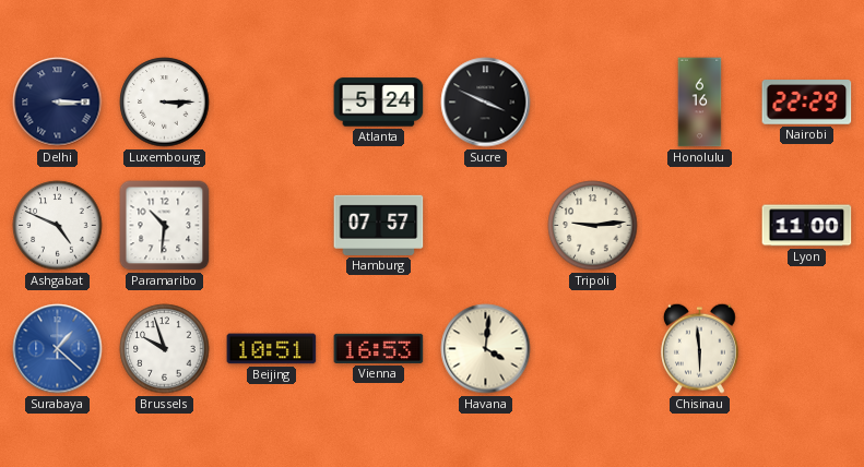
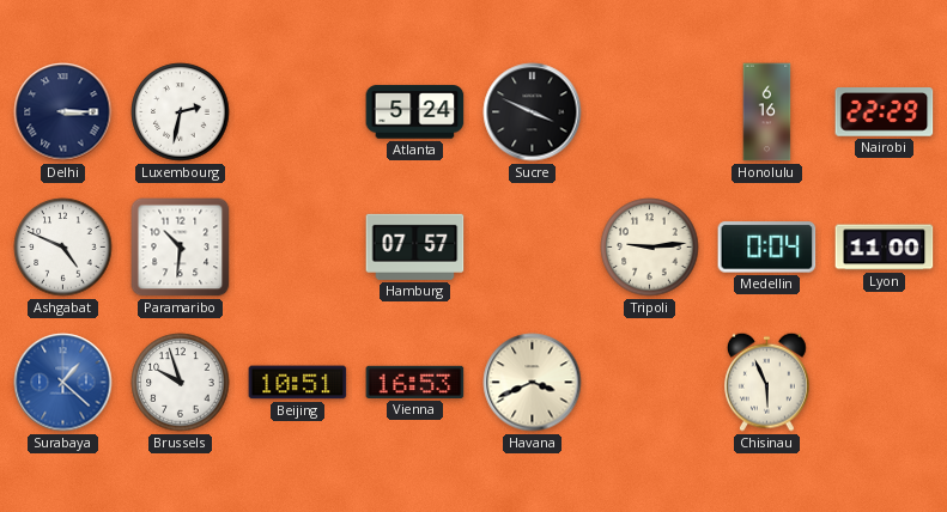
Luxembourg: 3:15 -> 2:32 (181, 112)
Medellin: none -> 0:04 (767, 248)
Havana: 4:01 -> 3:41 (533, 383)
Chisinau: 5:59 -> 5:56 (767, 382)
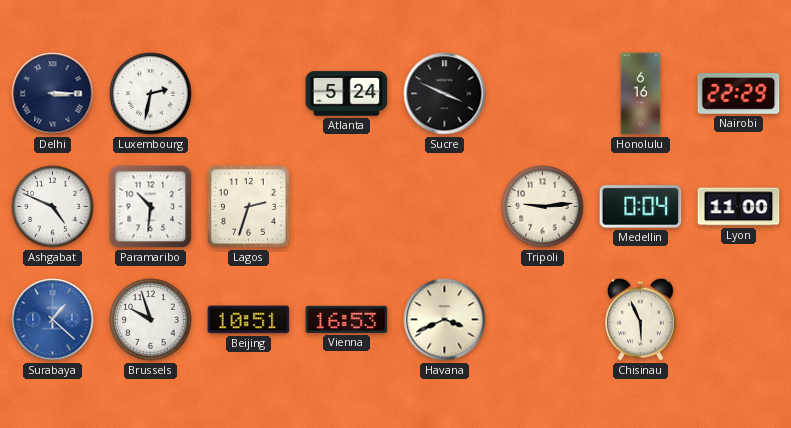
Lagos: none -> 2:33 (249, 207)
Hamburg: 07:57 -> none (415, 246)
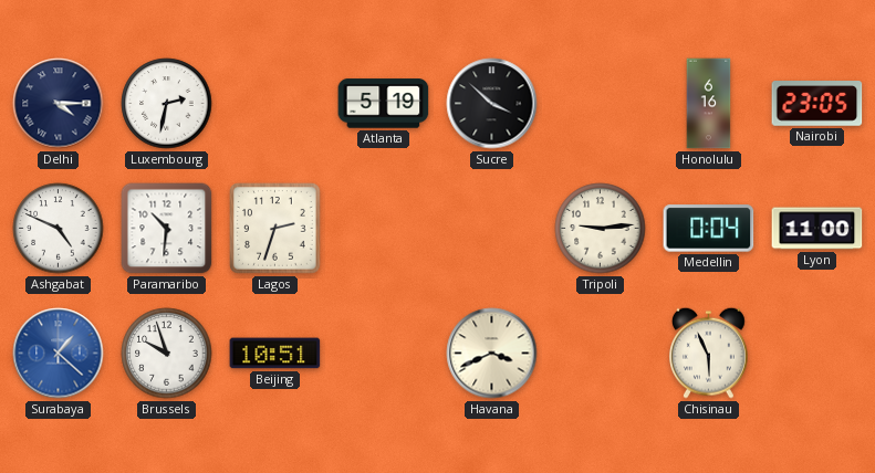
Delhi: 3:15 -> 4:15 (59, 104)
Atlanta: 5:24 -> 5:19 (384, 104)
Sucre: 3:49 -> 3:52 (492, 104)
Nairobi: 22:29 -> 23:05 (817, 104)
Vienna: 16:53 -> none (347, 319)
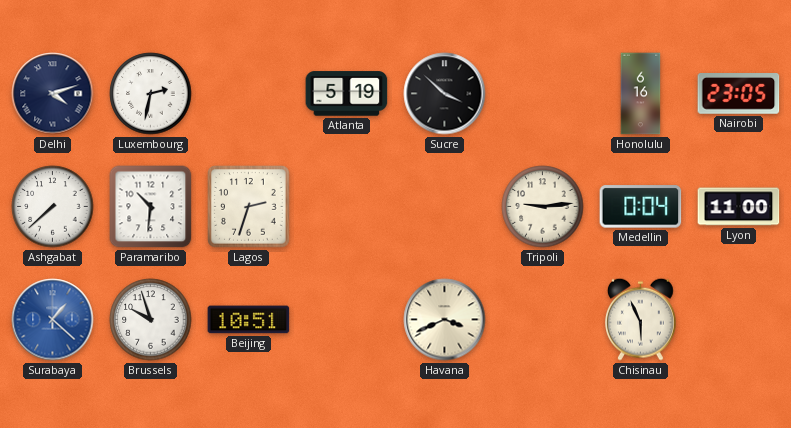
Delhi: 4:15 -> 4:12 (53, 94)
Ashgabat: 4:49 -> 7:38 (53, 207)
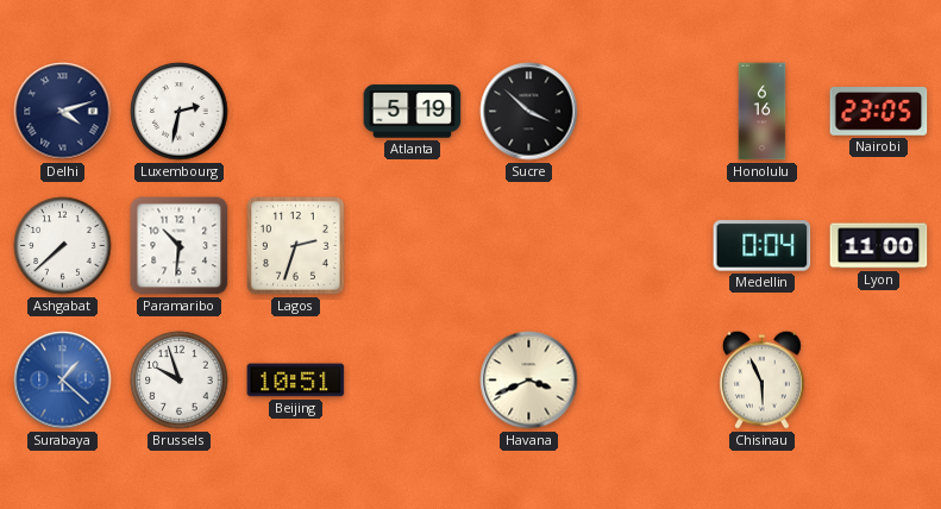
Tripoli: 9:14 -> none (543, 207)
